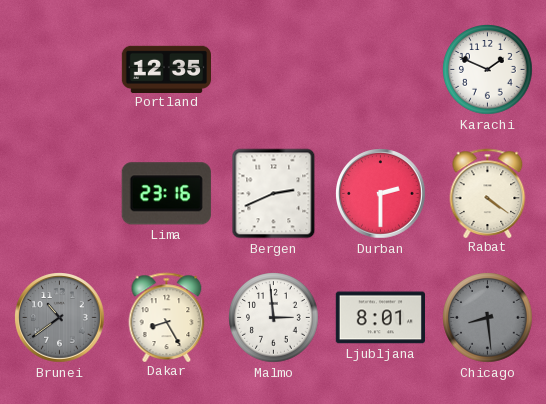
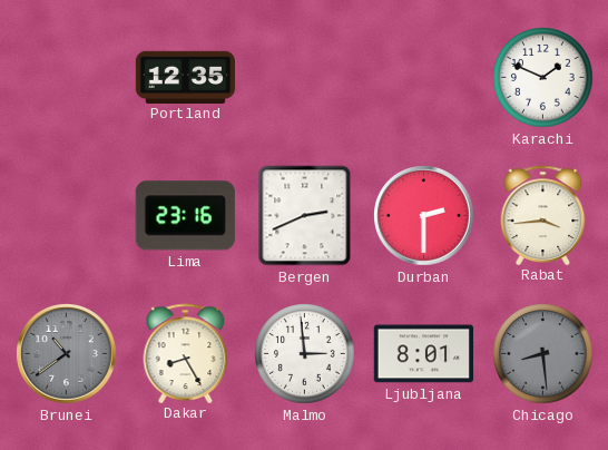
Rabat: 4:21 -> 3:44 (543, 215)
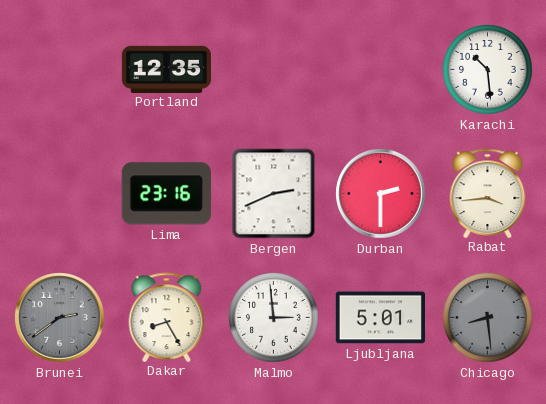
Karachi: 1:49 -> 10:29 (488, 70)
Brunei: 10:39 -> 2:39 (60, 318)
Ljubljana: 8:01 -> 5:01 (380, 318)
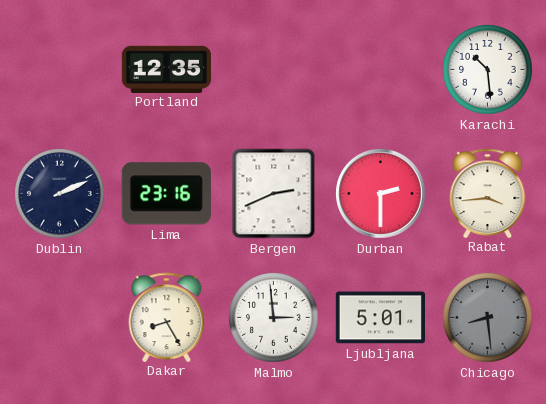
Dublin: none -> 2:11 (60, 194)
Brunei: 2:39 -> none (60, 318)
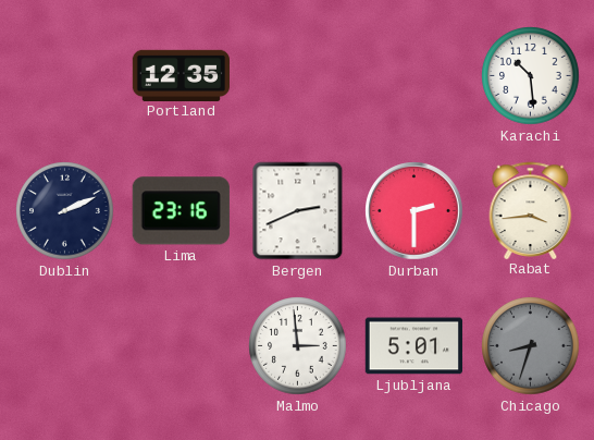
Dakar: 8:25 -> none (167, 317)
Chicago: 8:29 -> 8:33 (531, 346)
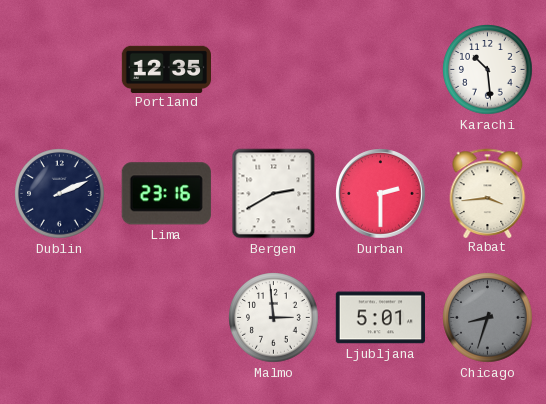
Bergen: 2:41 -> 2:40 (274, 194)
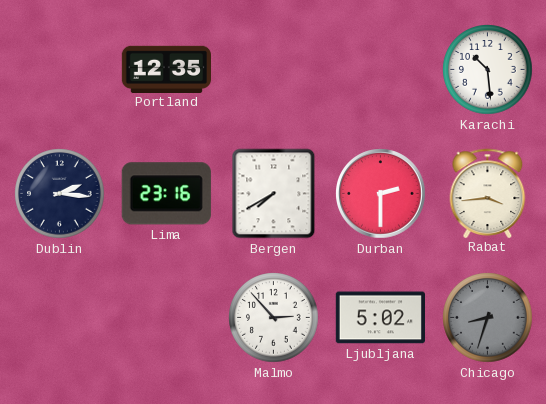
Dublin: 2:11 -> 2:16 (60, 194)
Bergen: 2:40 -> 7:40 (274, 194)
Malmo: 2:59 -> 2:53 (274, 318)
Ljubljana: 5:01 -> 5:02 (380, 318)
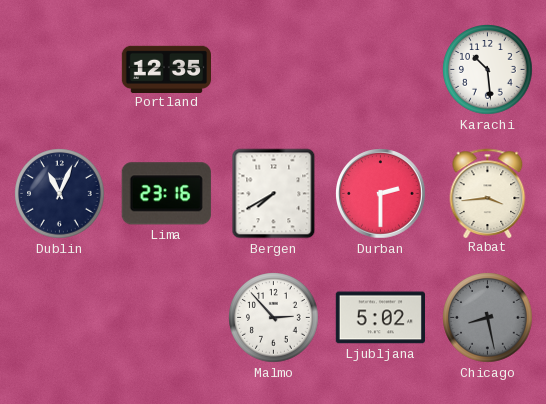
Dublin: 2:16 -> 11:04 (60, 194)
Chicago: 8:33 -> 8:28 (488, 318)
